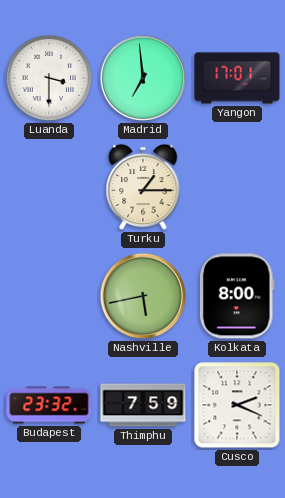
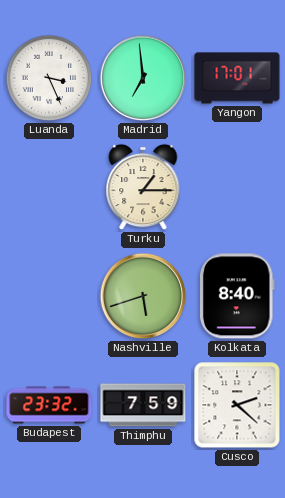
Luanda: 3:30 -> 3:26 (49, 78)
Nashville: 5:43 -> 5:42 (143, 296)
Kolkata: 8:00 -> 8:40 (237, 296)
Cusco: 2:19 -> 2:22 (237, 405)
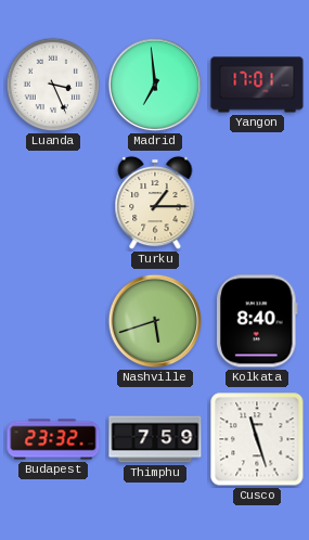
Cusco: 2:22 -> 11:27 (257, 439)
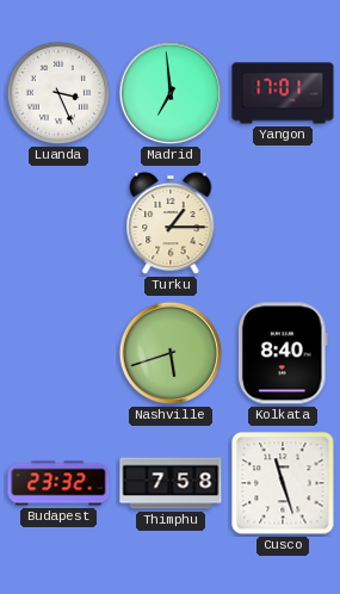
Thimphu: 7:59 -> 7:58 (171, 483)
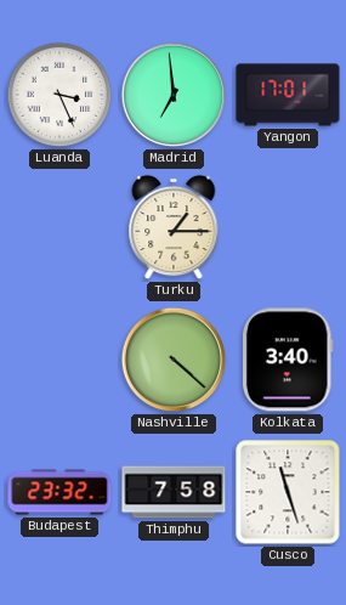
Nashville: 5:42 -> 4:22 (174, 360)
Kolkata: 8:40 -> 3:40 (288, 360)
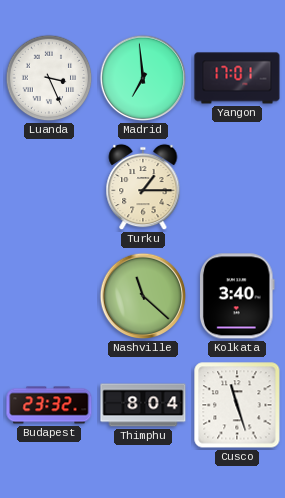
Nashville: 4:22 -> 11:22 (143, 296)
Thimphu: 7:58 -> 8:04 (143, 405)
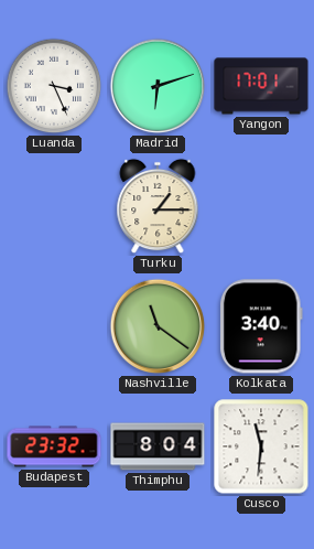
Madrid: 6:59 -> 6:12 (158, 86)
Nashville: 11:22 -> 11:21 (158, 326)
Cusco: 11:27 -> 11:31 (261, 446)
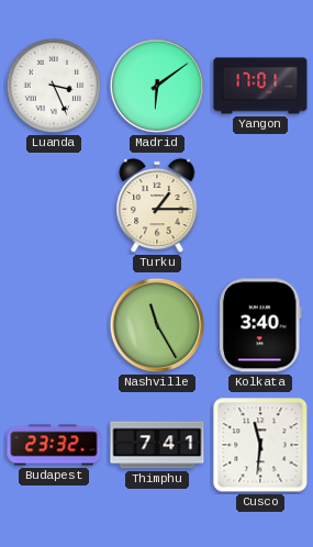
Madrid: 6:12 -> 6:09 (157, 86)
Nashville: 11:21 -> 11:25 (157, 325)
Thimphu: 8:04 -> 7:41 (157, 445)
